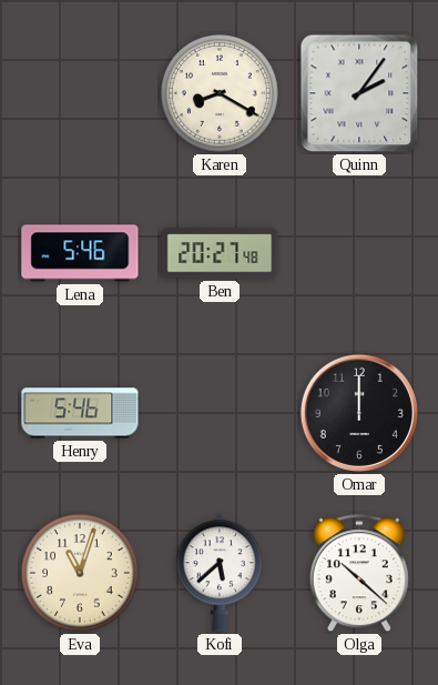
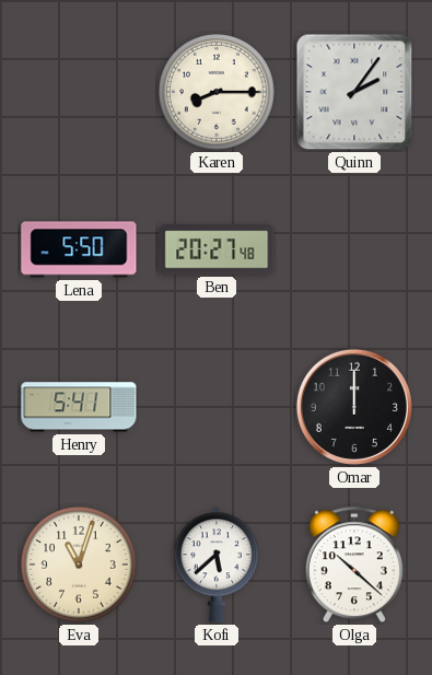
Karen: 8:20 -> 8:15 (218, 93)
Lena: 5:46 -> 5:50 (79, 249)
Henry: 5:46 -> 5:41 (79, 407)
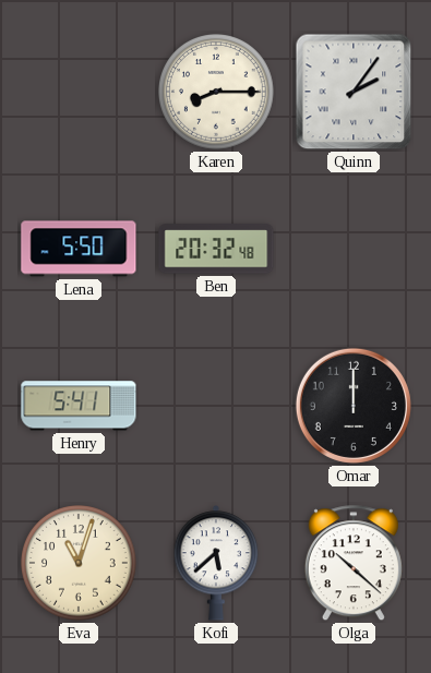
Ben: 20:27 -> 20:32 (216, 249)
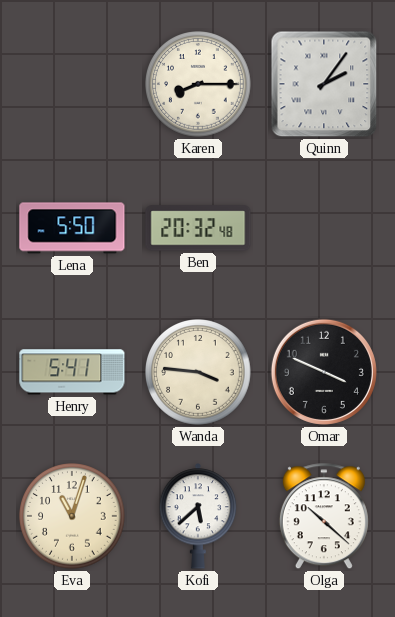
Wanda: none -> 3:46 (199, 373)
Omar: 12:00 -> 3:49 (324, 372)
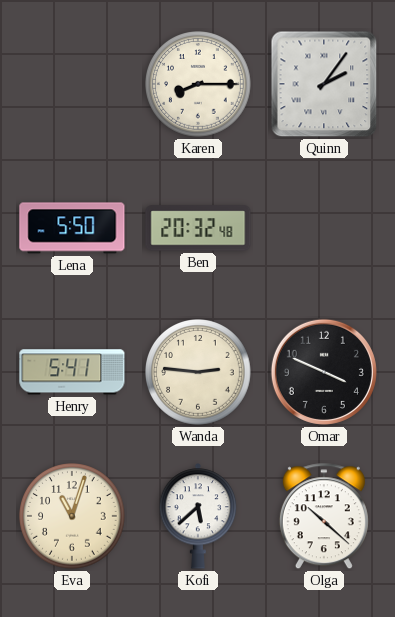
Wanda: 3:46 -> 2:46 (199, 373)
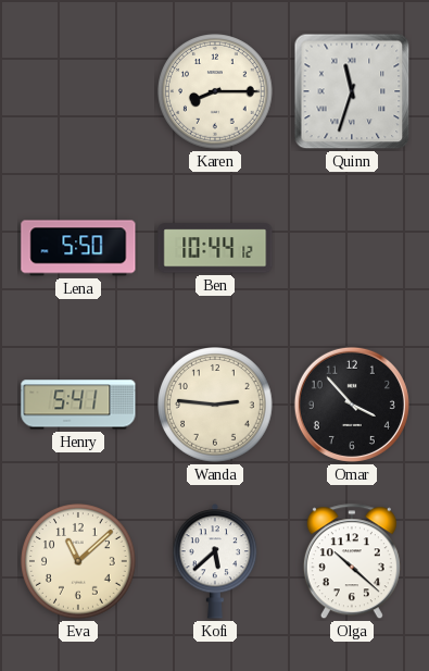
Quinn: 2:06 -> 11:33 (352, 91)
Ben: 20:32 -> 10:44 (215, 248)
Omar: 3:49 -> 3:53 (352, 405)
Eva: 11:03 -> 11:08 (79, 562)
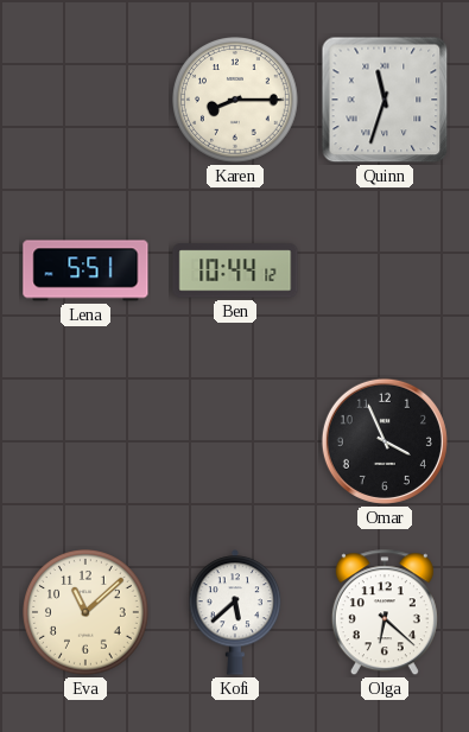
Lena: 5:50 -> 5:51 (85, 270)
Henry: 5:41 -> none (78, 405)
Wanda: 2:46 -> none (216, 406)
Omar: 3:53 -> 3:56 (385, 441)
Olga: 10:22 -> 6:22 (385, 613)
